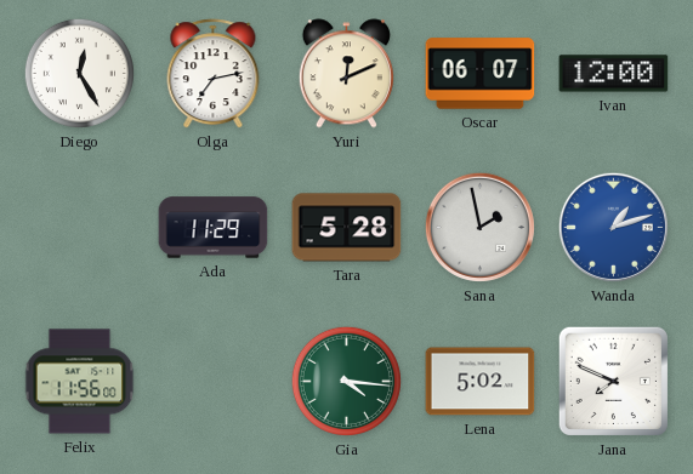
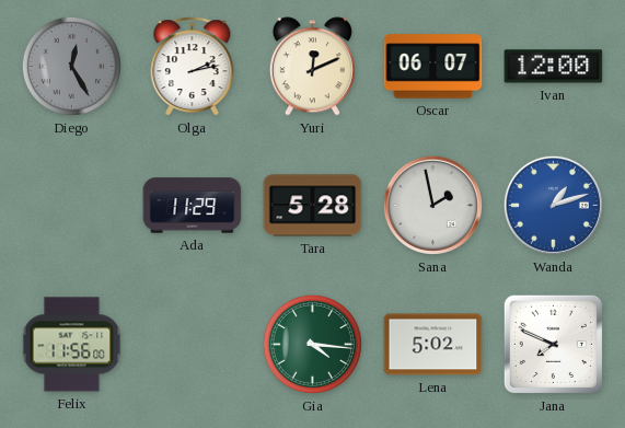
Diego dial: white -> grey (71, 66)
Olga: 7:13 -> 2:13 (193, 67)
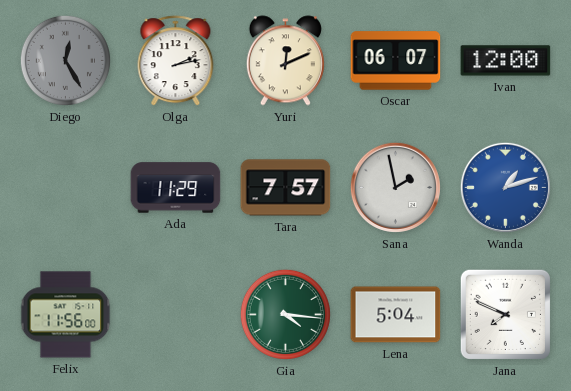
Tara: 5:28 -> 7:57 (286, 188)
Lena: 5:02 -> 5:04 (396, 315)
